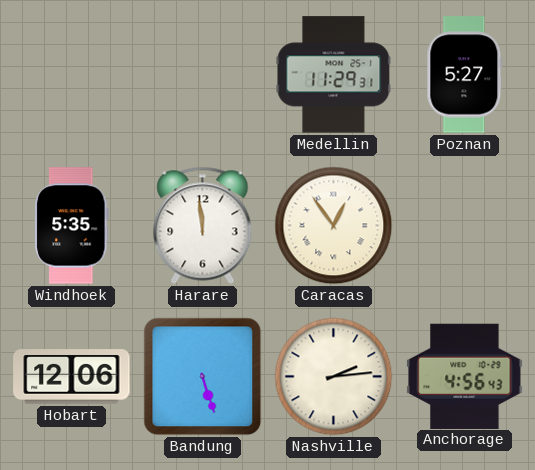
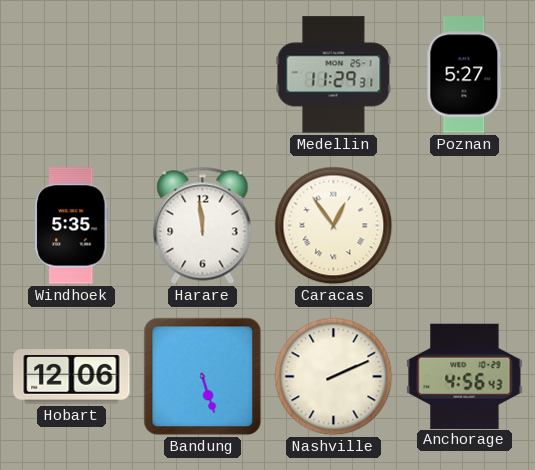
Nashville: 2:14 -> 2:11 (334, 377)
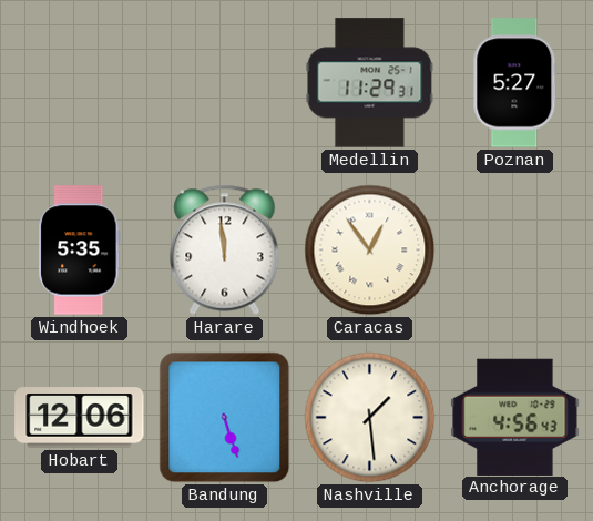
Nashville: 2:11 -> 1:29 (370, 418)
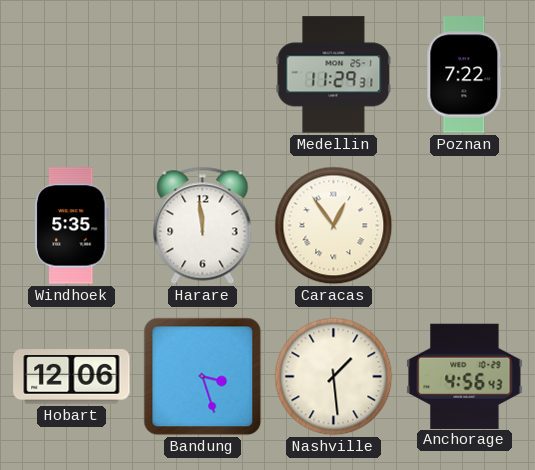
Poznan: 5:27 -> 7:22 (465, 75)
Bandung: 5:27 -> 3:27 (203, 377)
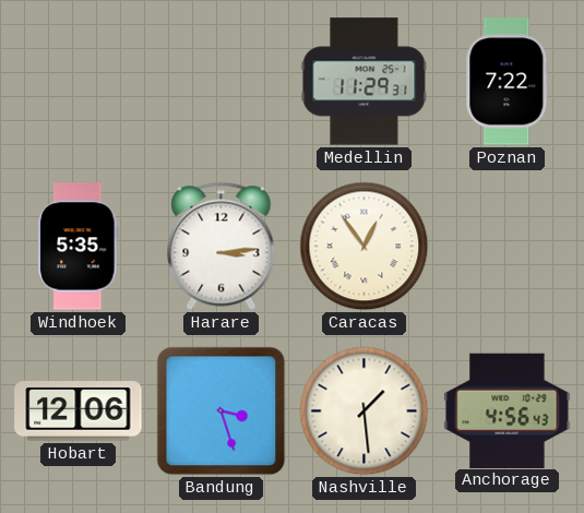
Harare: 11:59 -> 3:14 (222, 246)
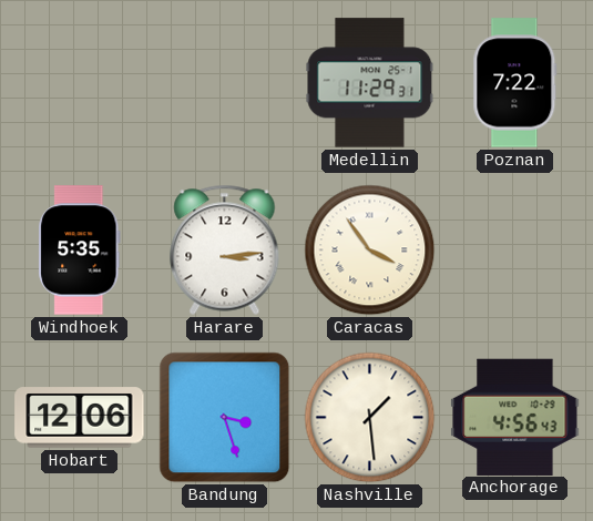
Caracas: 12:54 -> 3:54 (370, 251)
